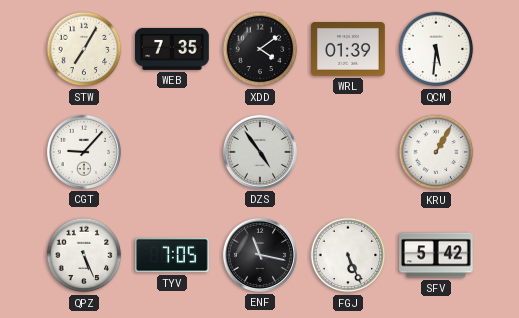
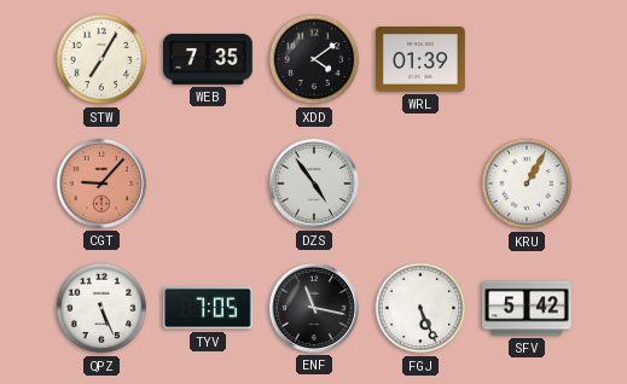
QCM: 5:31 -> none (436, 49)
CGT dial: white -> salmon (101, 184)
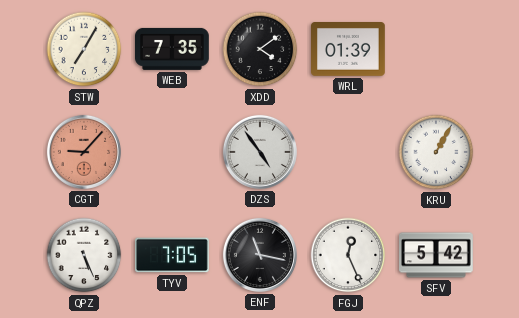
FGJ: 5:26 -> 12:26 (348, 255)
